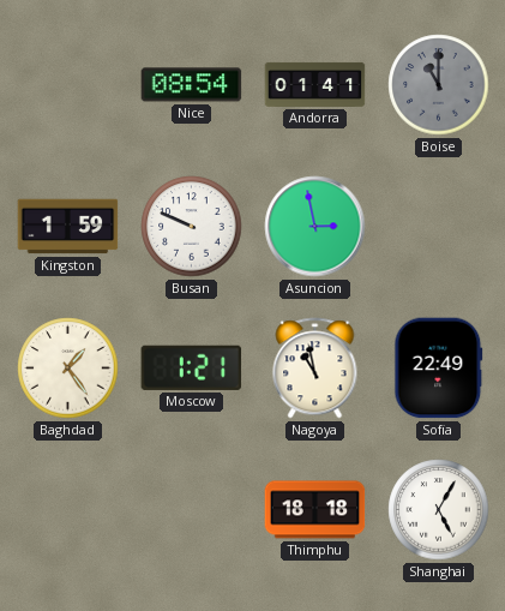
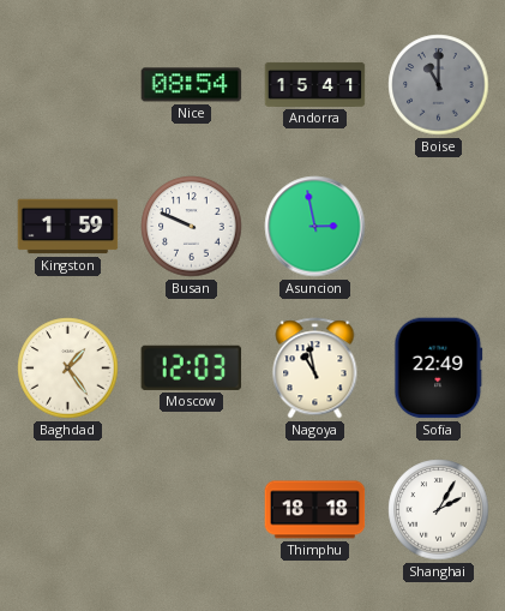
Andorra: 01:41 -> 15:41 (315, 84)
Moscow: 1:21 -> 12:03 (192, 367)
Shanghai: 5:05 -> 2:05 (439, 510)
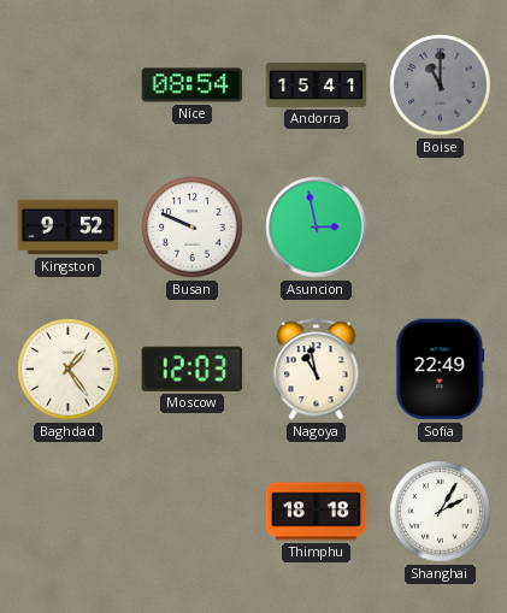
Kingston: 1:59 -> 9:52 (69, 228)
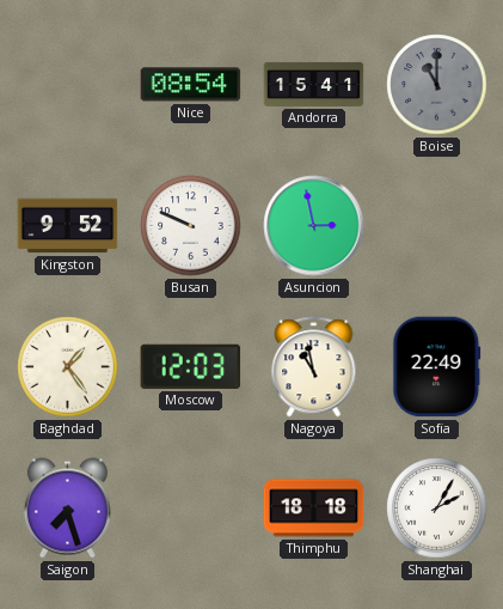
Saigon: none -> 7:27 (67, 508)
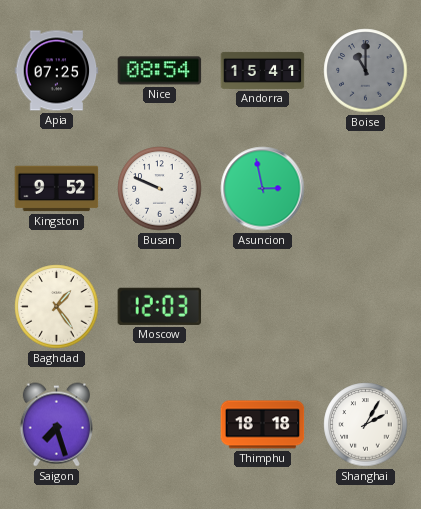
Apia: none -> 07:25 (57, 71)
Nagoya: 10:58 -> none (314, 367)
Sofia: 22:49 -> none (437, 367)
